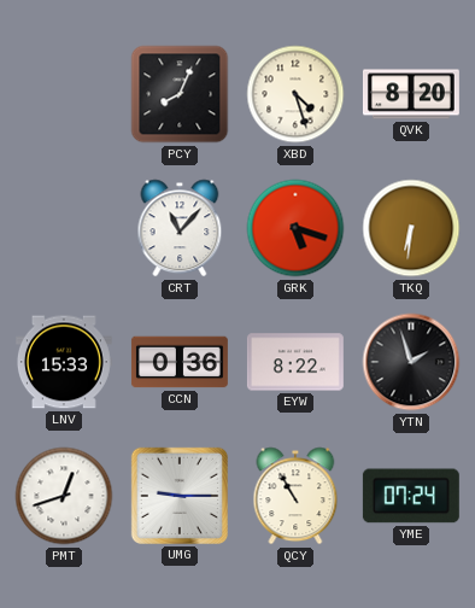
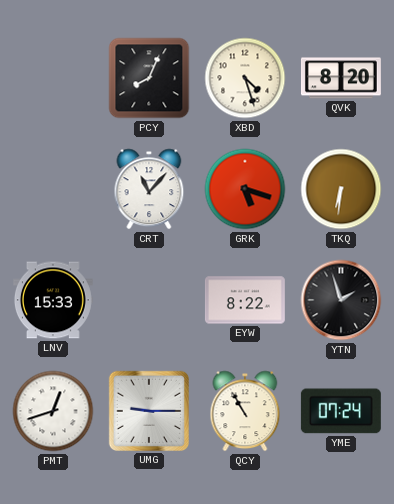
CCN: 0:36 -> none (180, 362)
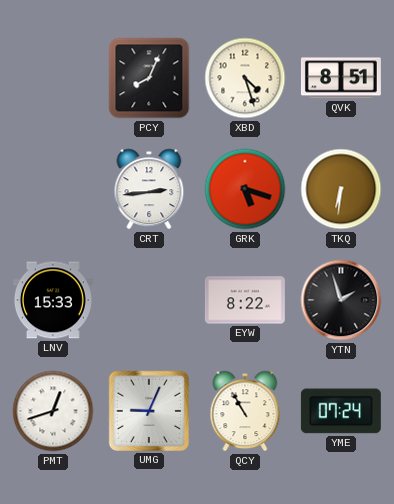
QVK: 8:20 -> 8:51 (341, 78)
CRT: 11:07 -> 2:44 (149, 189)
UMG: 9:15 -> 9:04 (149, 411)
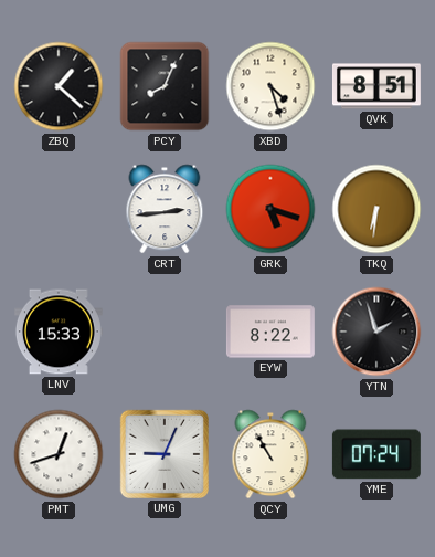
ZBQ: none -> 1:22 (59, 86)
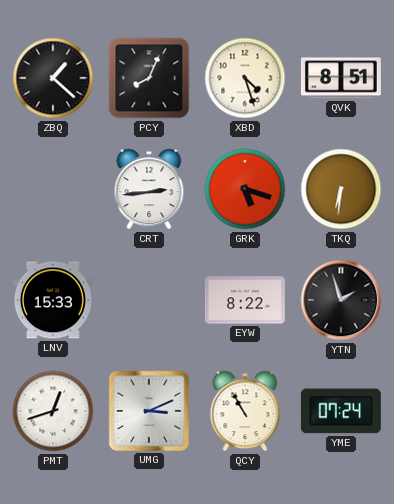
UMG: 9:04 -> 3:11 (149, 411)
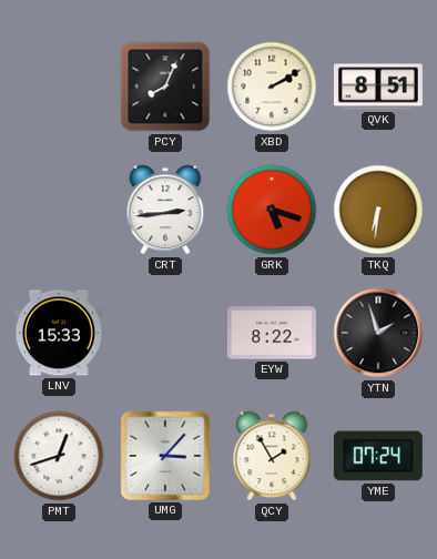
ZBQ: 1:22 -> none (53, 78)
XBD: 4:27 -> 2:10 (272, 87)
UMG: 3:11 -> 3:07 (165, 456)
QCY: 10:55 -> 1:55 (272, 456)
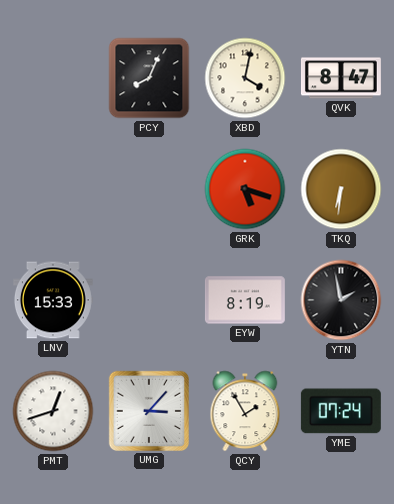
XBD: 2:10 -> 4:02 (245, 78)
QVK: 8:51 -> 8:47 (341, 78)
CRT: 2:44 -> none (165, 210)
EYW: 8:22 -> 8:19 (245, 300)
YTN: 1:57 -> 1:58 (341, 300)
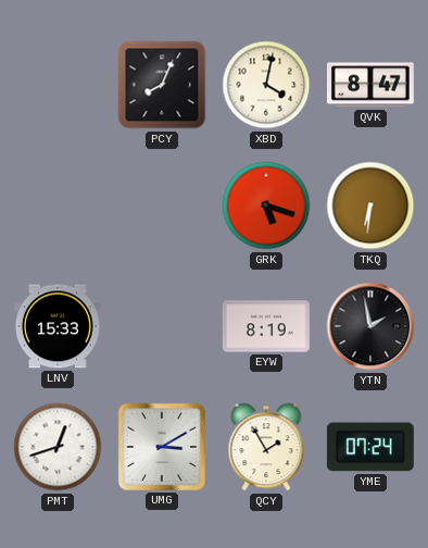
UMG: 3:07 -> 3:10 (162, 447)
